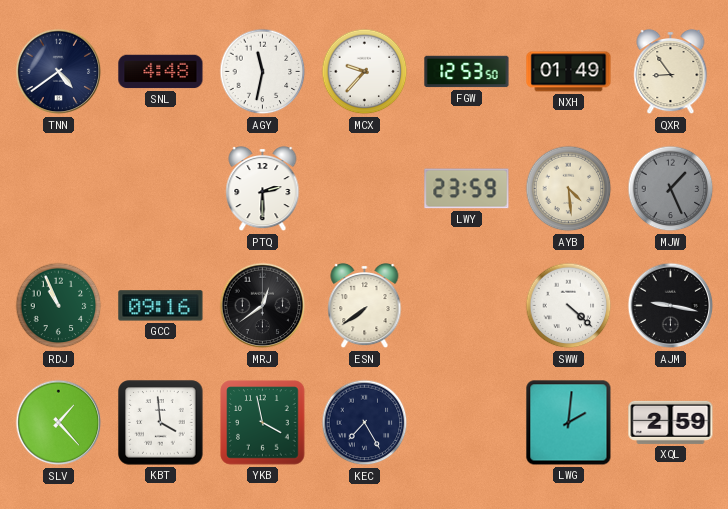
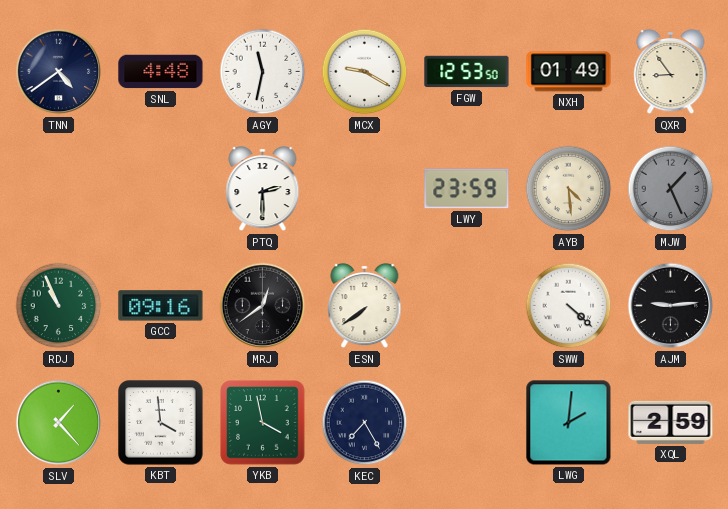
MCX: 9:37 -> 9:20 (365, 72)
AJM: 9:17 -> 9:14 (671, 306)
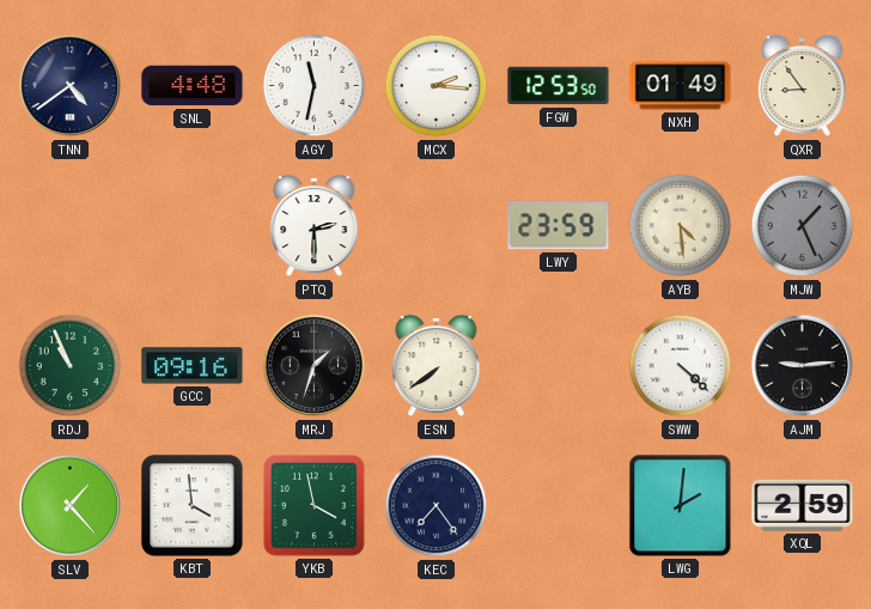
MCX: 9:20 -> 2:16 (437, 86)
MRJ: 12:39 -> 1:33 (315, 366)
KEC: 7:25 -> 7:24 (437, 506)
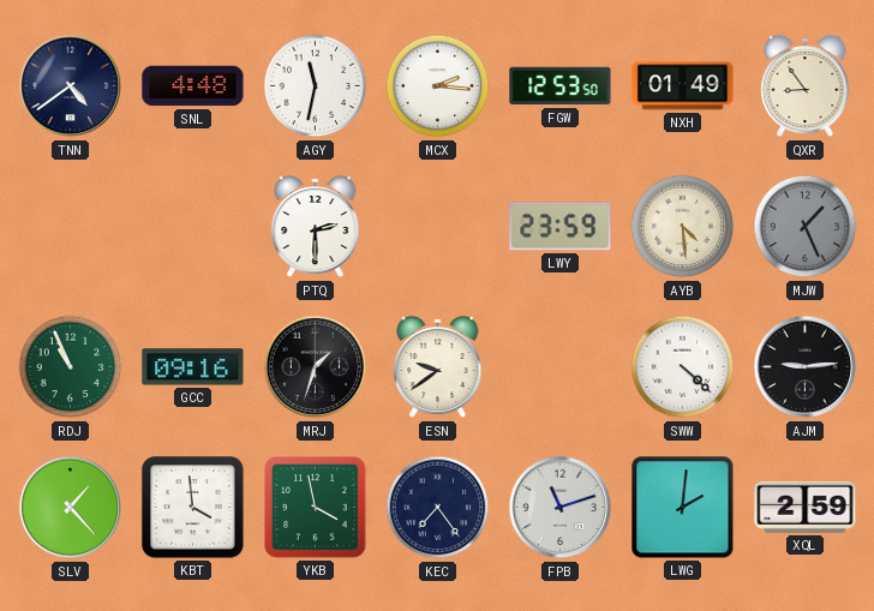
ESN: 7:39 -> 9:39 (438, 367)
FPB: none -> 11:12 (561, 508)
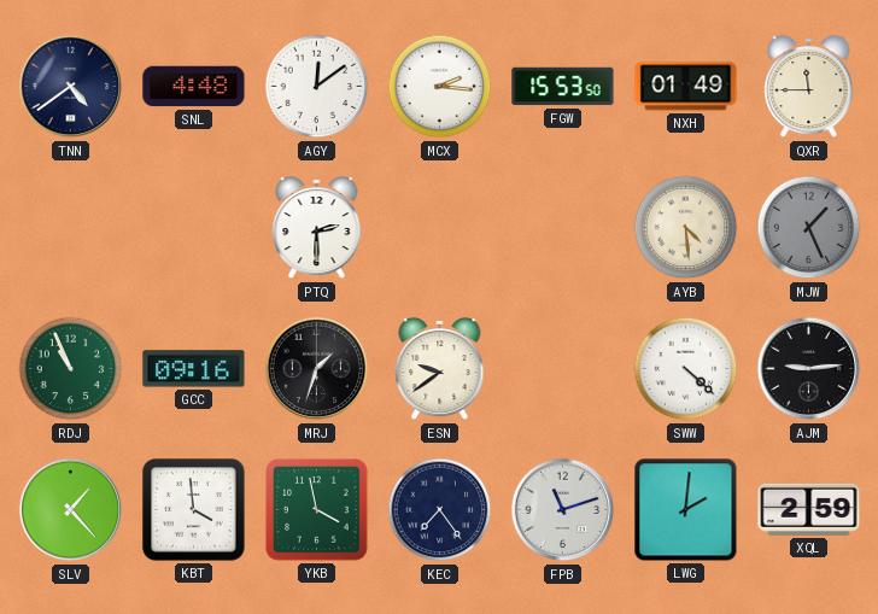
AGY: 11:32 -> 12:09 (317, 87)
FGW: 12:53 -> 15:53 (563, 87)
QXR: 8:54 -> 11:45 (809, 87)
LWY: 23:59 -> none (561, 227)
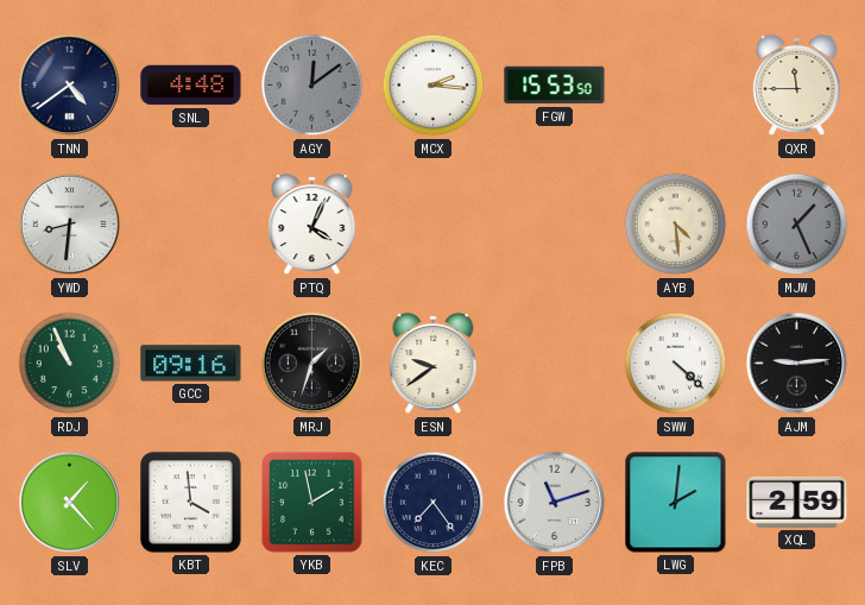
AGY dial: white -> grey (312, 86)
NXH: 01:49 -> none (686, 87)
YWD: none -> 8:31 (70, 225)
PTQ: 2:30 -> 4:04 (312, 225)
YKB: 3:58 -> 1:58 (312, 503)
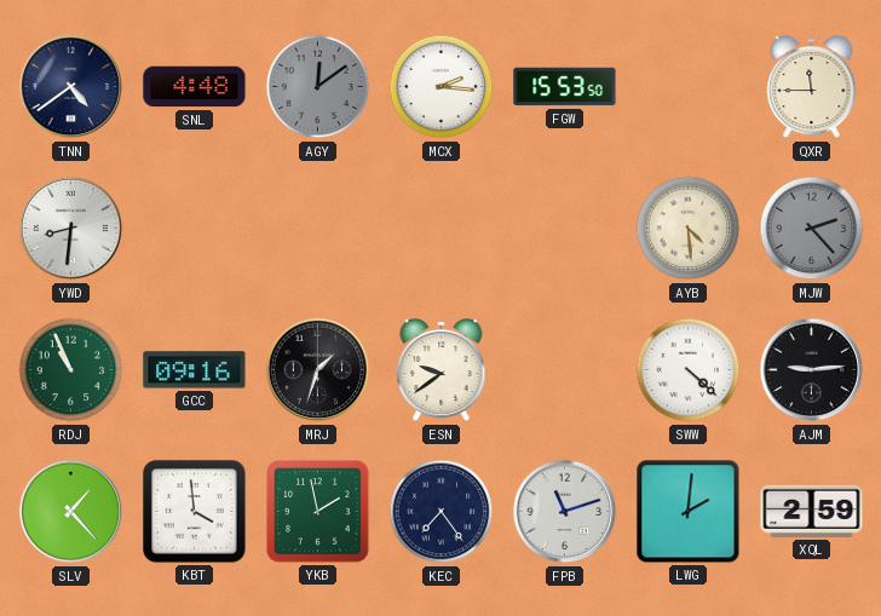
PTQ: 4:04 -> none (312, 225)
MJW: 1:26 -> 2:23 (812, 229)
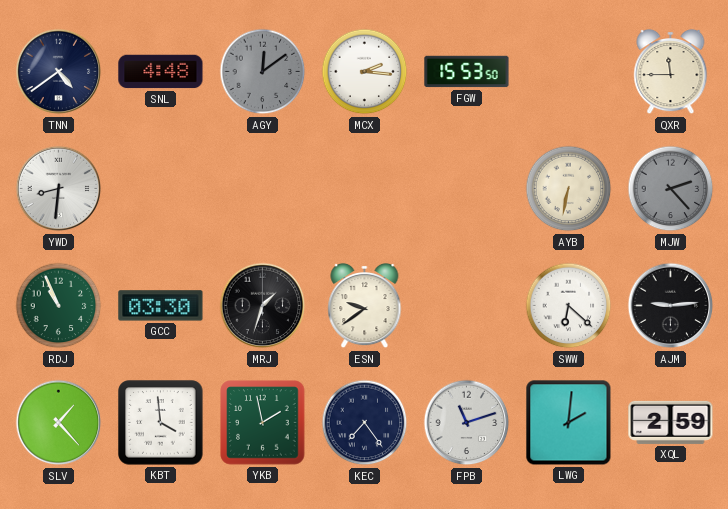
AYB: 4:29 -> 6:32 (569, 189)
GCC: 09:16 -> 03:30 (161, 306)
SWW: 4:22 -> 6:22 (569, 306)
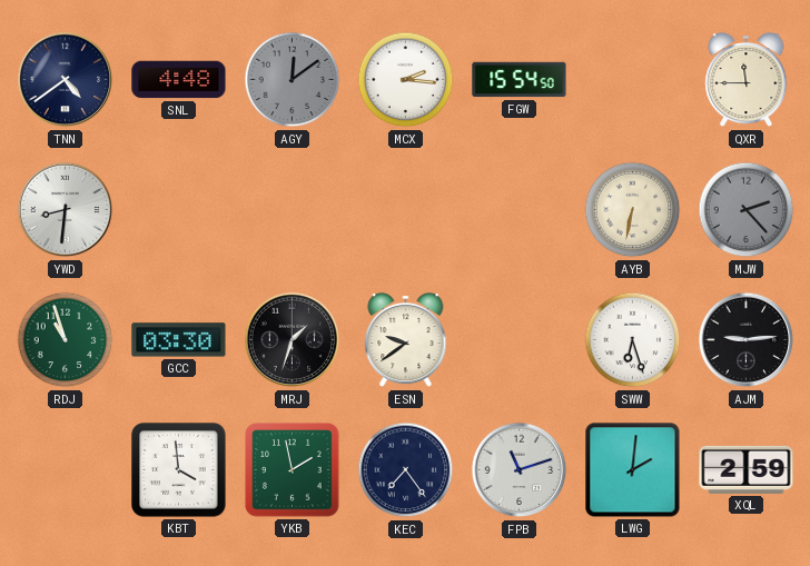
FGW: 15:53 -> 15:54 (520, 80)
RDJ: 10:56 -> 10:57 (66, 340)
SWW: 6:22 -> 6:27 (633, 340)
SLV: 1:23 -> none (59, 423)
